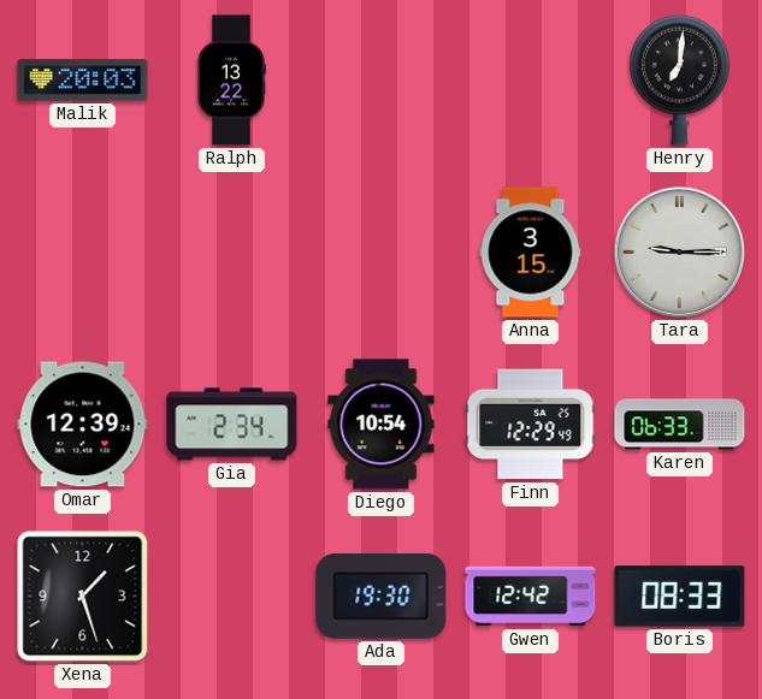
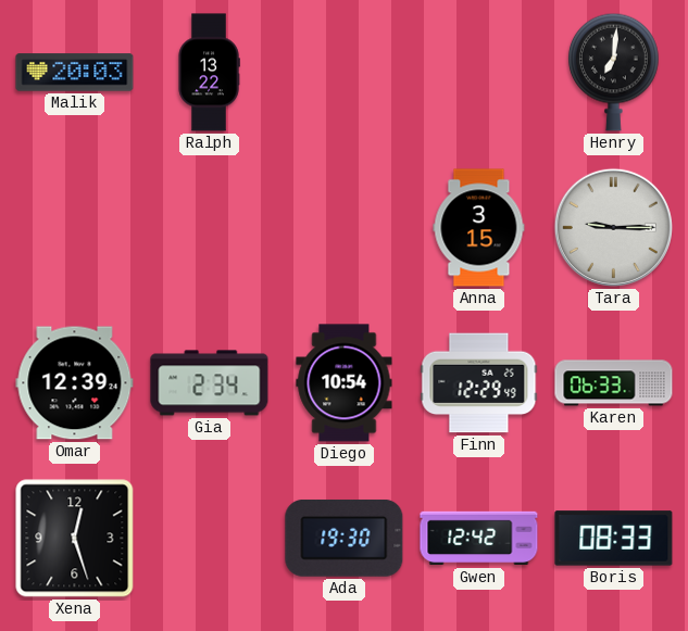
Xena: 1:27 -> 12:27 (75, 539)
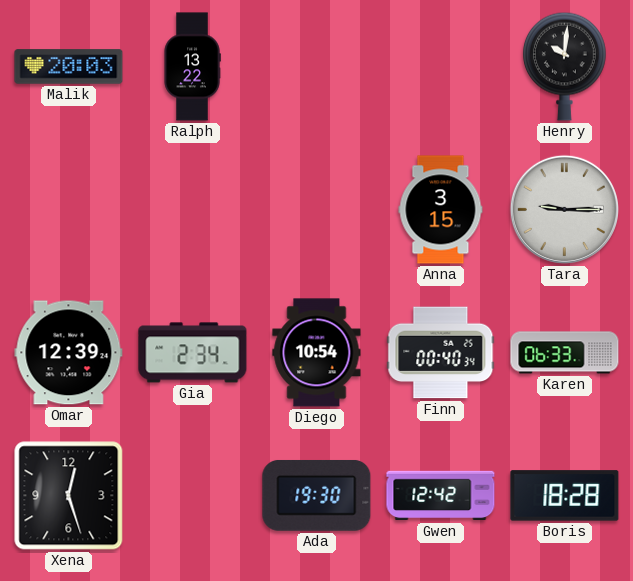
Henry: 7:01 -> 10:01 (565, 66)
Finn: 12:29 -> 00:40 (441, 353)
Boris: 08:33 -> 18:28 (565, 496)
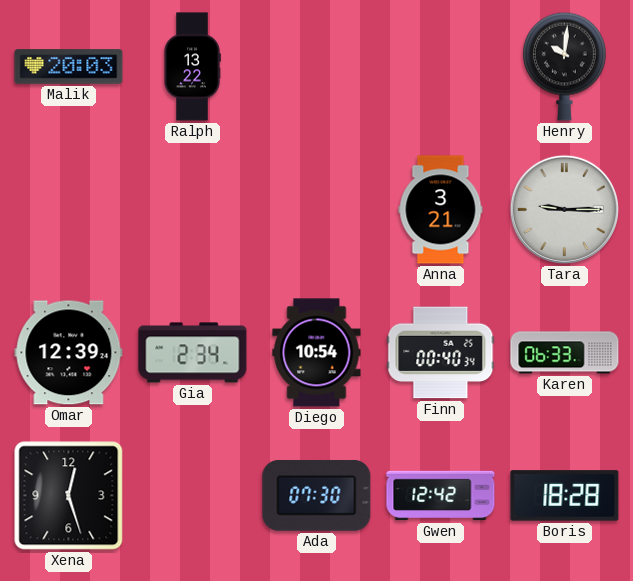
Anna: 3:15 -> 3:21 (441, 210)
Ada: 19:30 -> 07:30 (317, 495)
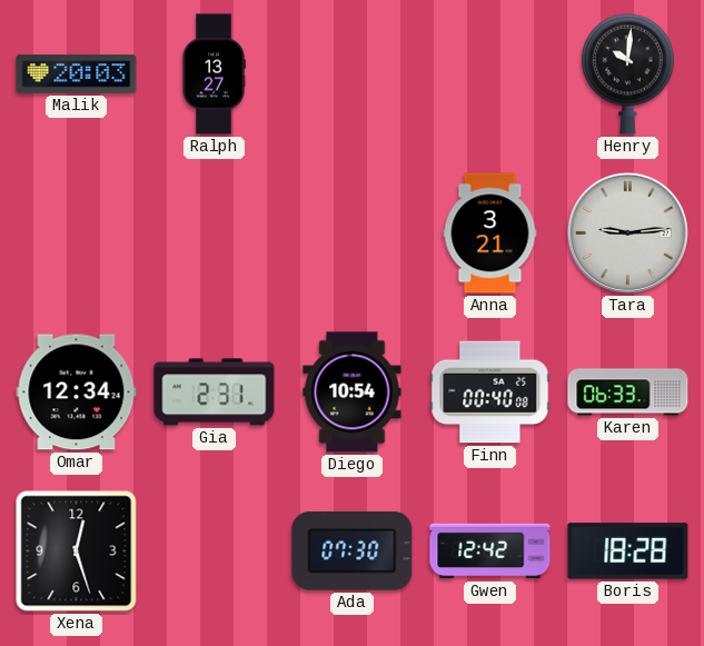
Ralph: 13:22 -> 13:27 (214, 74)
Tara: 9:15 -> 9:14 (627, 232)
Omar: 12:39 -> 12:34 (77, 392)
Gia: 2:34 -> 2:31 (215, 392)
Finn: 00:40:34 -> 00:40:08 (490, 392)
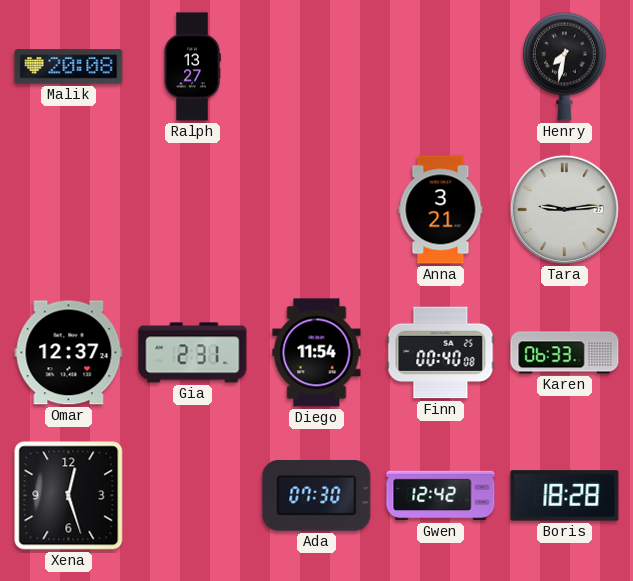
Malik: 20:03 -> 20:08 (69, 67)
Henry: 10:01 -> 7:32 (565, 66)
Omar: 12:34 -> 12:37 (69, 353)
Diego: 10:54 -> 11:54 (317, 353)
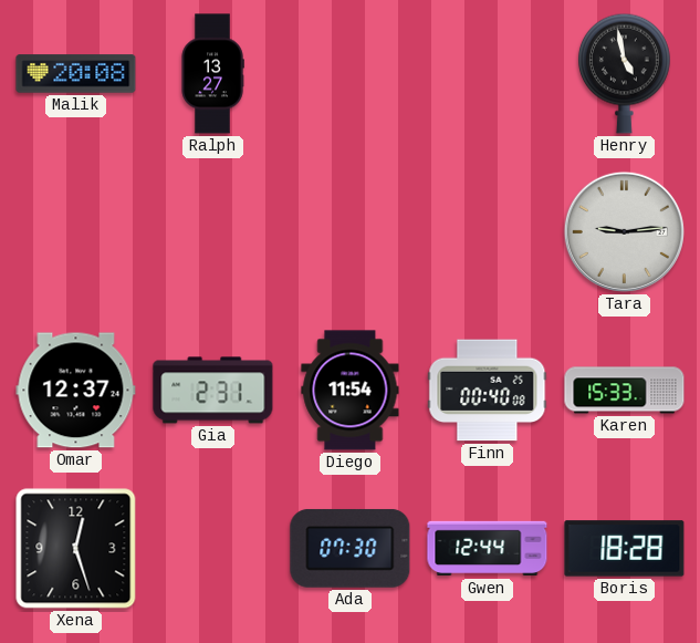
Henry: 7:32 -> 4:58 (625, 73)
Anna: 3:21 -> none (441, 210)
Karen: 06:33 -> 15:33 (625, 391)
Gwen: 12:42 -> 12:44 (488, 549)
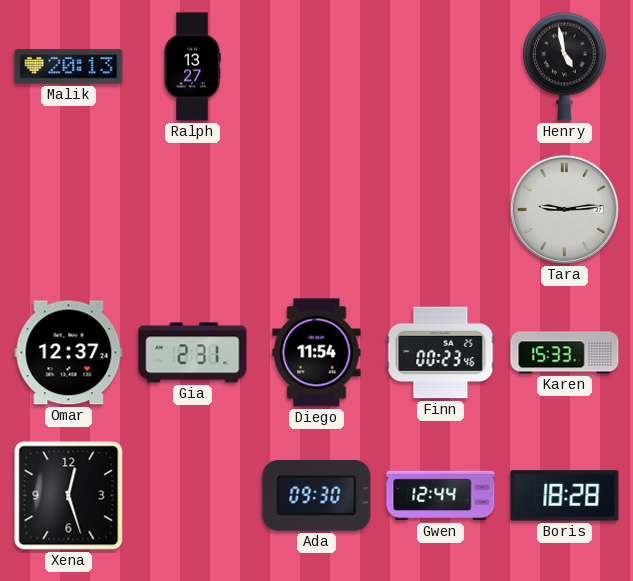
Malik: 20:08 -> 20:13 (69, 67)
Finn: 00:40 -> 00:23 (441, 353)
Ada: 07:30 -> 09:30 (317, 495)
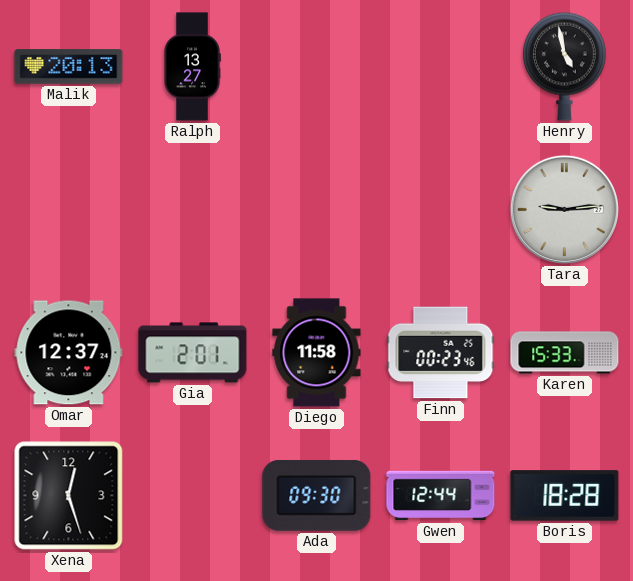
Gia: 2:31 -> 2:01 (193, 353)
Diego: 11:54 -> 11:58 (317, 353)
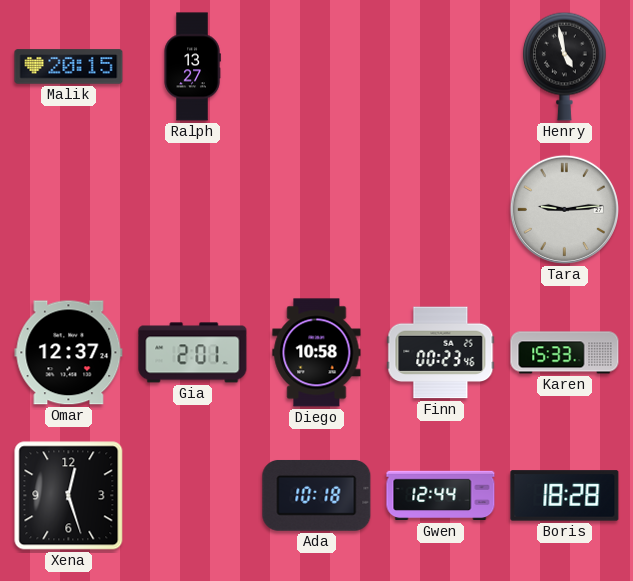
Malik: 20:13 -> 20:15 (69, 67)
Diego: 11:58 -> 10:58 (317, 353)
Ada: 09:30 -> 10:18 (317, 495)
